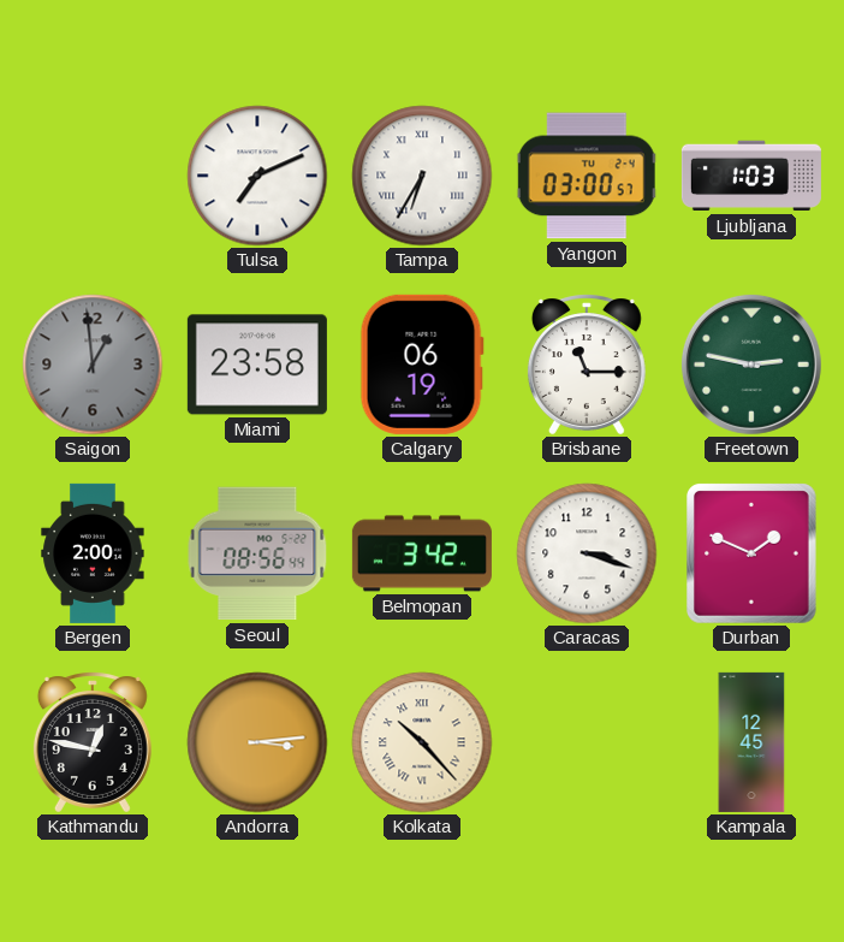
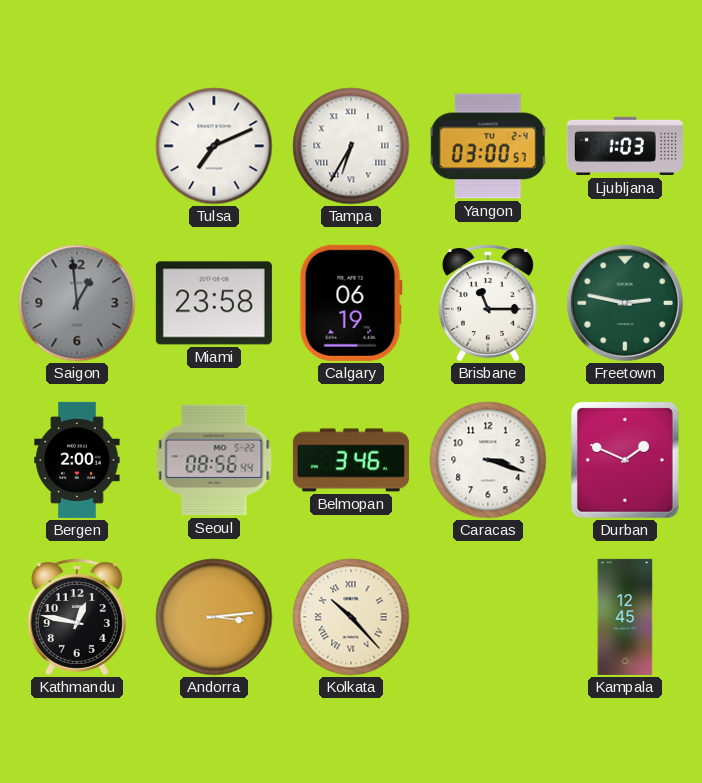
Belmopan: 3:42 -> 3:46 (351, 460)
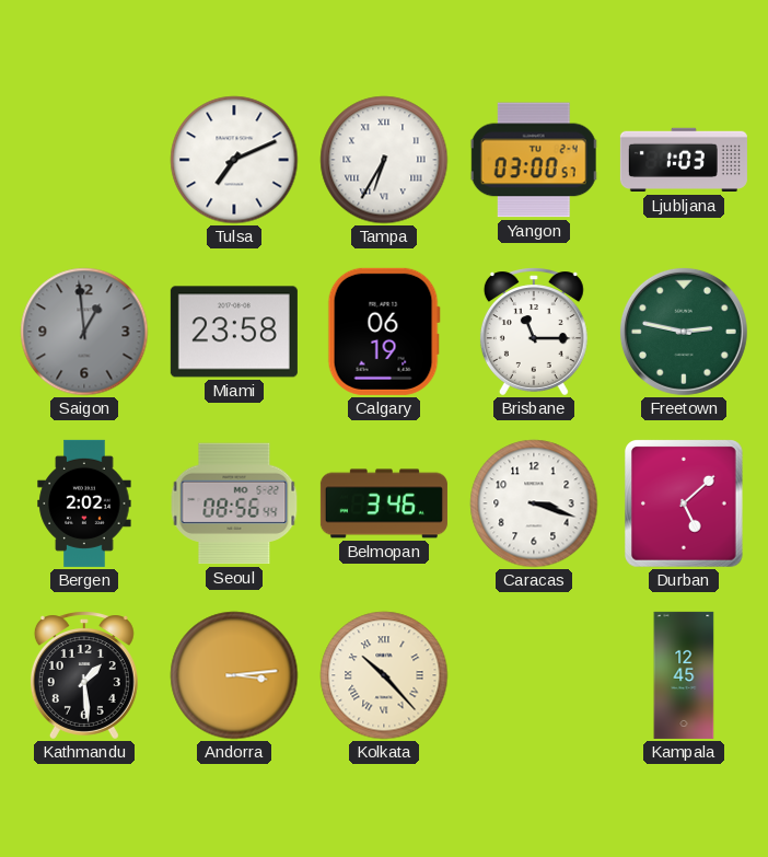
Bergen: 2:00 -> 2:02 (84, 503)
Durban: 1:49 -> 5:08 (685, 505)
Kathmandu: 12:47 -> 1:29 (84, 675)
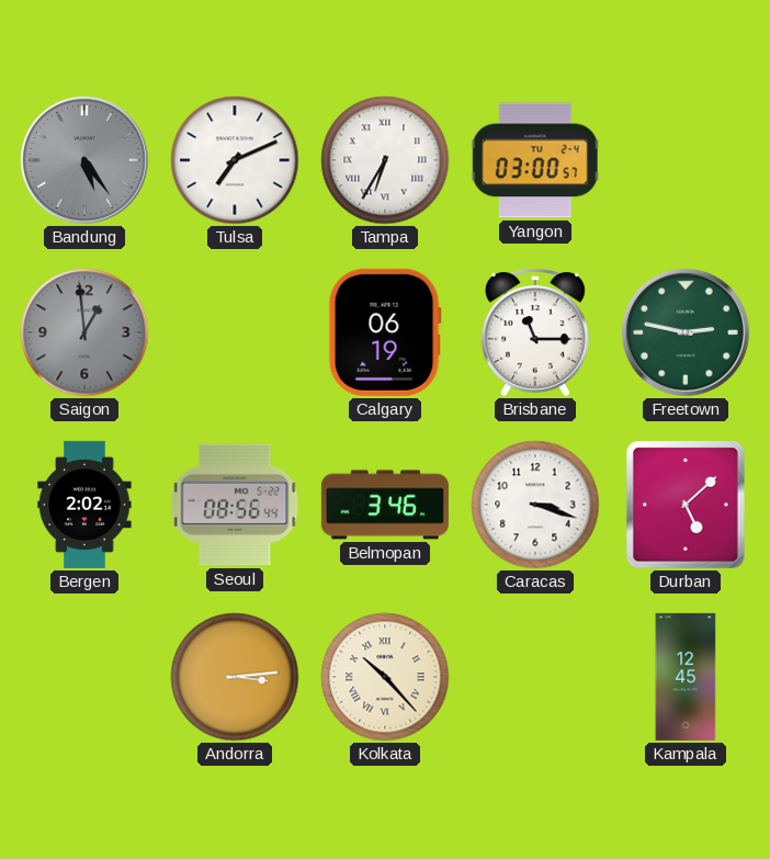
Bandung: none -> 5:24 (84, 160)
Ljubljana: 1:03 -> none (684, 160)
Miami: 23:58 -> none (234, 332)
Kathmandu: 1:29 -> none (84, 675)
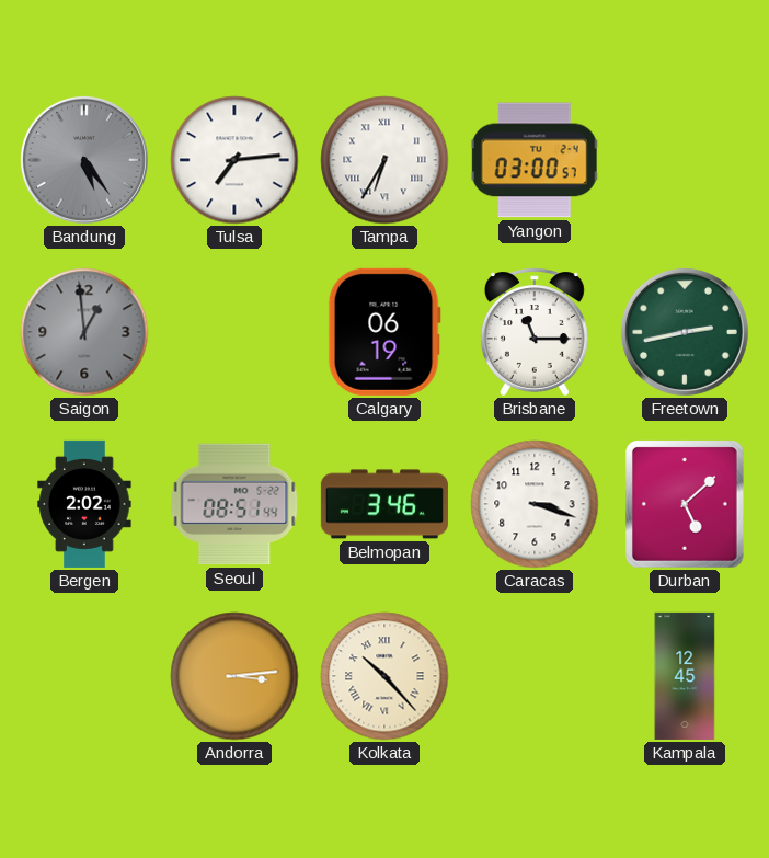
Tulsa: 7:11 -> 7:14 (234, 160)
Freetown: 2:47 -> 2:43 (685, 332)
Seoul: 08:56 -> 08:51 (234, 504)
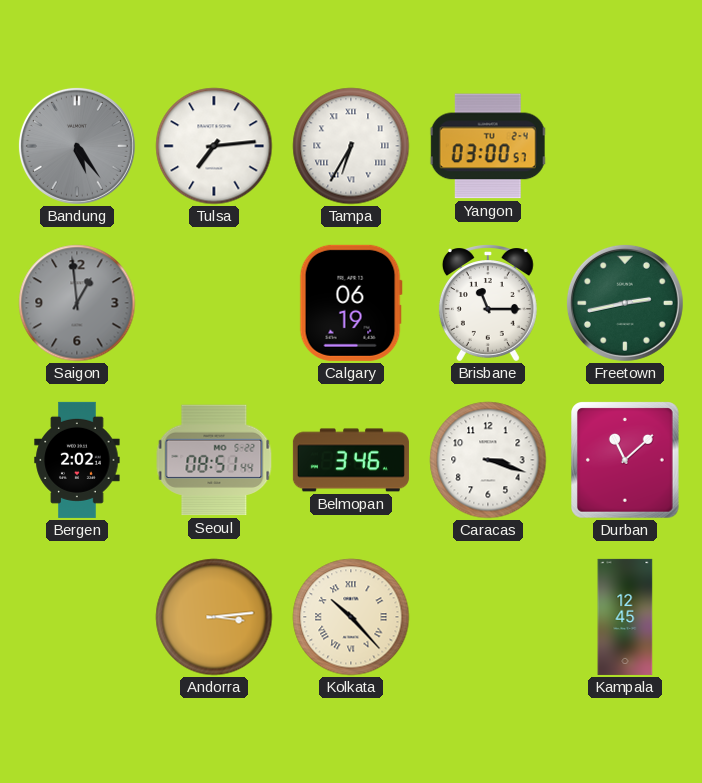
Durban: 5:08 -> 11:08 (626, 461)
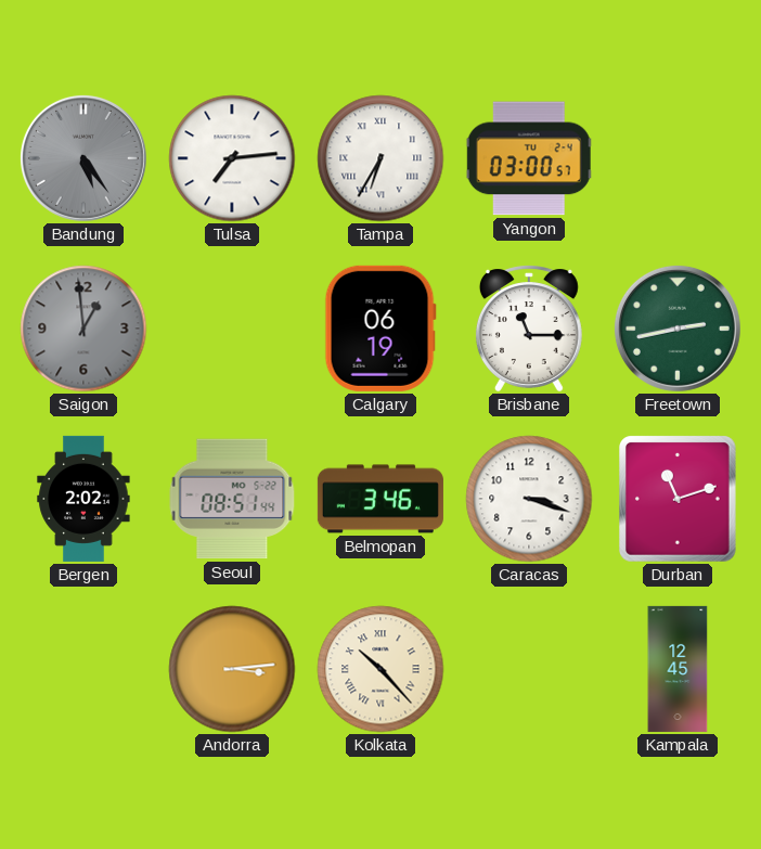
Durban: 11:08 -> 11:12 (679, 500)
